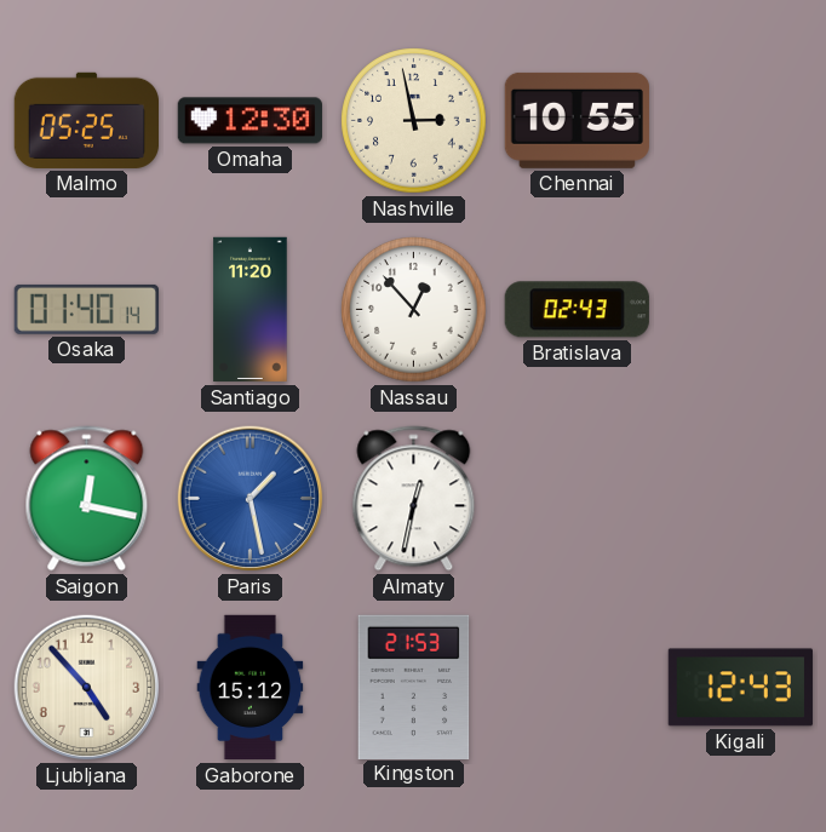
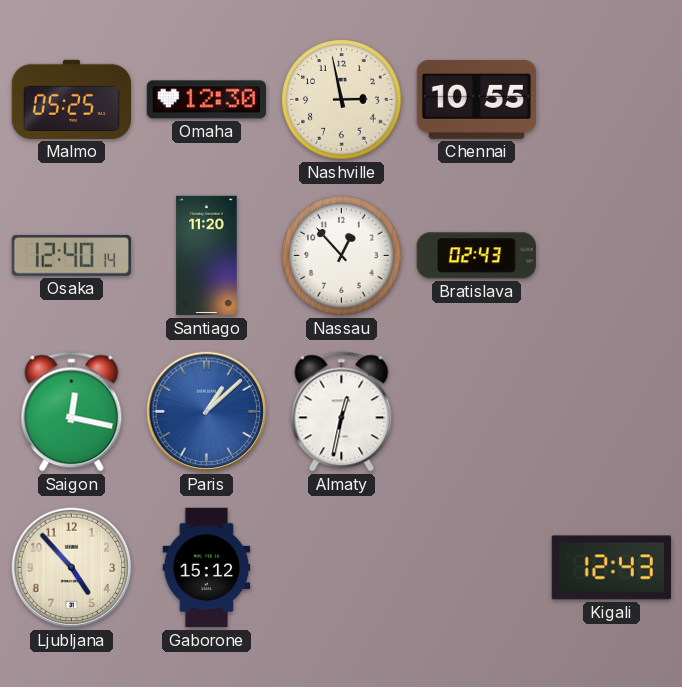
Osaka: 01:40 -> 12:40 (71, 255)
Paris: 1:28 -> 1:08 (207, 412)
Kingston: 21:53 -> none (414, 687)
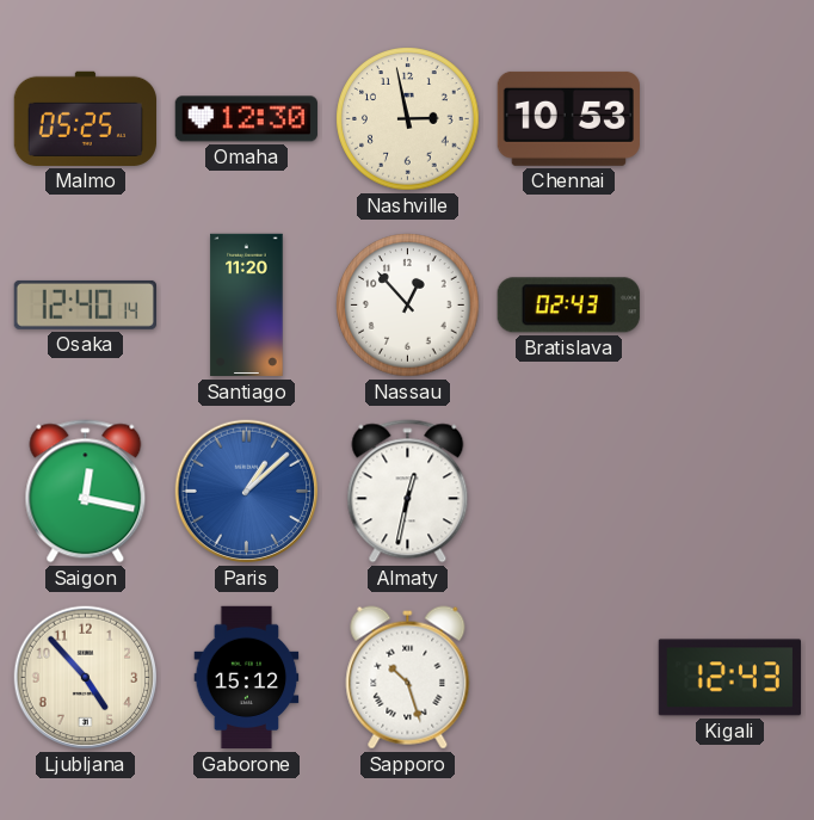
Chennai: 10:55 -> 10:53 (568, 118)
Sapporo: none -> 10:27 (408, 678)
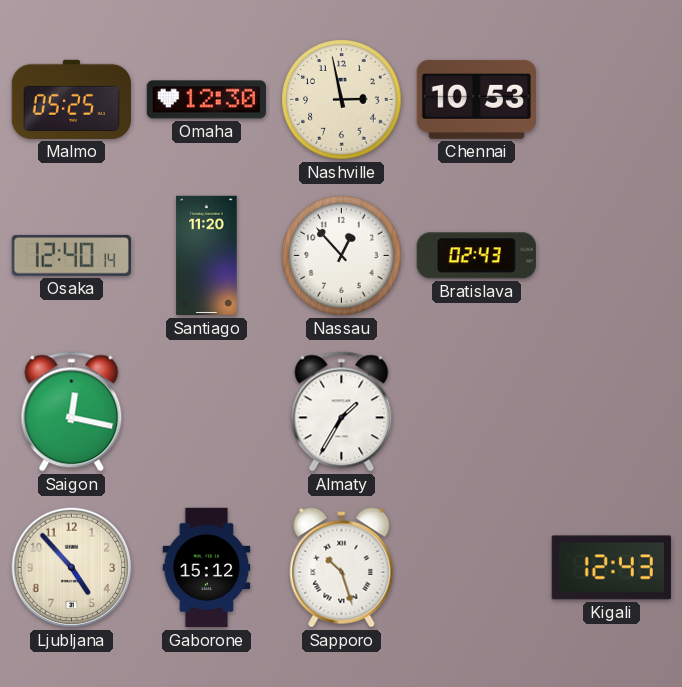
Paris: 1:08 -> none (247, 492)
Almaty: 12:32 -> 1:35 (342, 412)
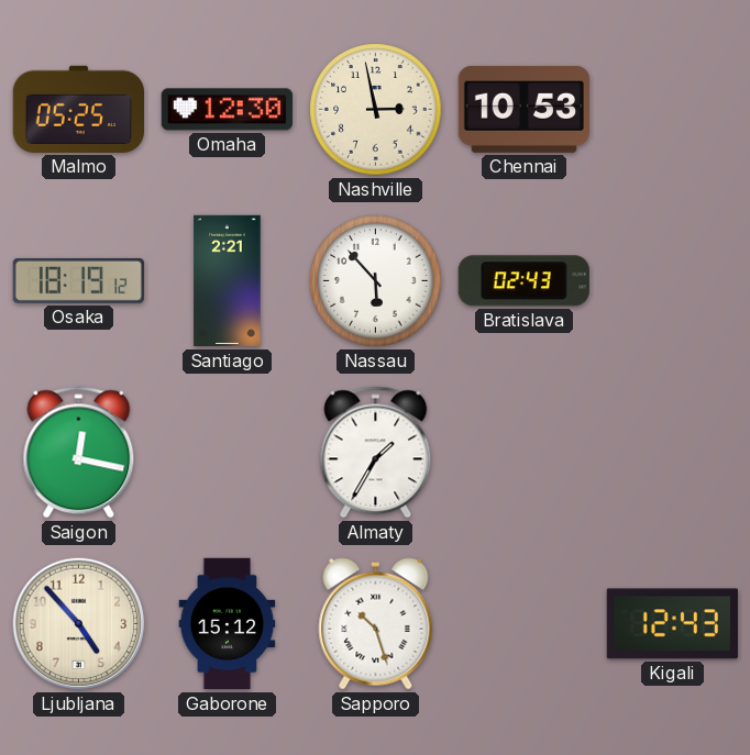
Osaka: 12:40 -> 18:19 (78, 280)
Santiago: 11:20 -> 2:21 (228, 281)
Nassau: 12:53 -> 5:53 (376, 281)
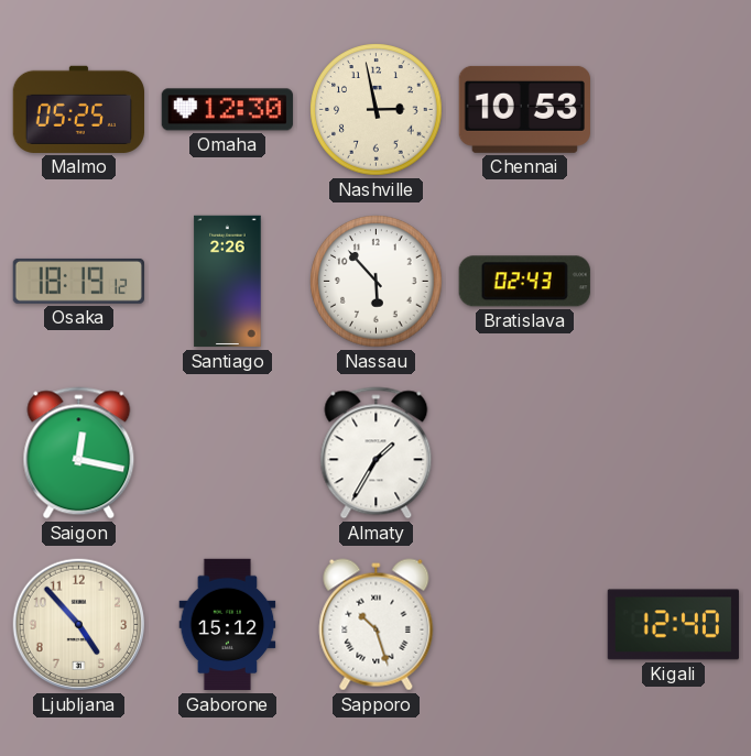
Santiago: 2:21 -> 2:26 (228, 282)
Kigali: 12:43 -> 12:40 (673, 625)
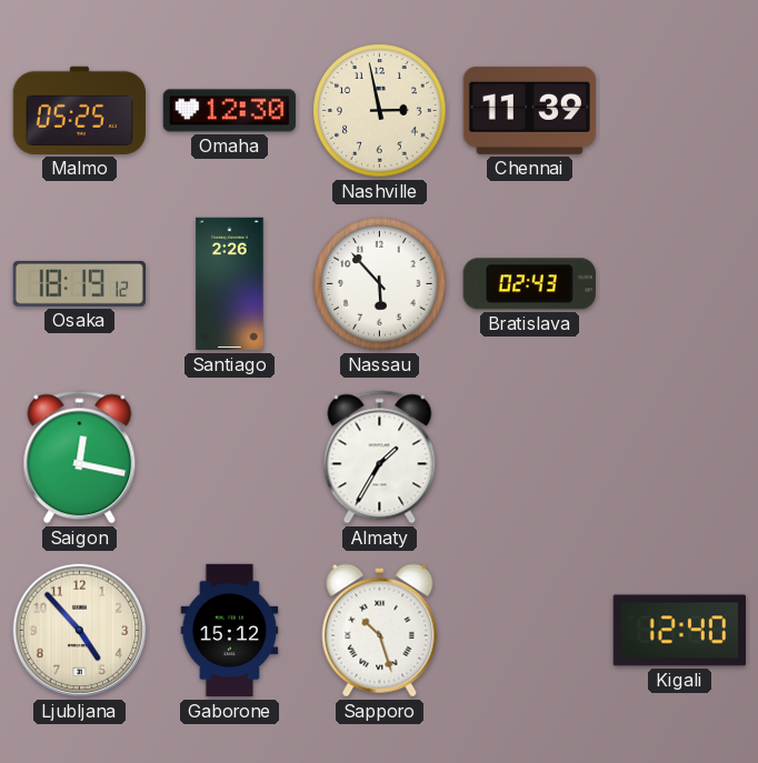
Chennai: 10:53 -> 11:39 (529, 110)
